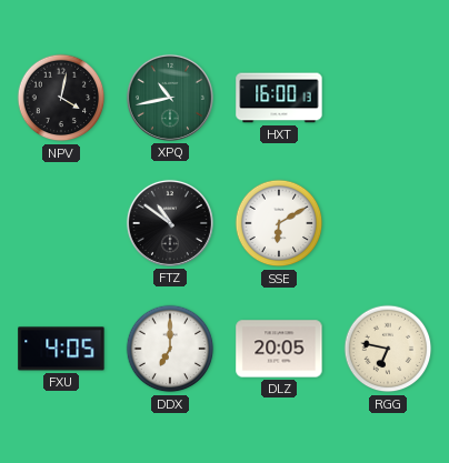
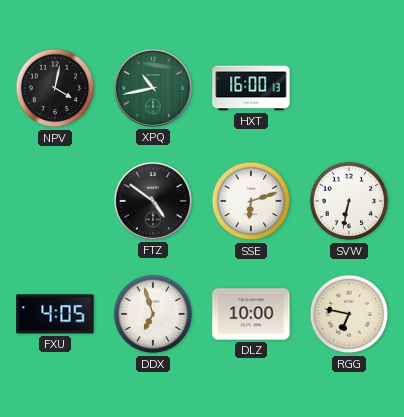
FTZ: 10:51 -> 4:51 (153, 201)
SSE: 6:10 -> 6:12 (251, 201)
SVW: none -> 6:32 (349, 201)
DDX: 7:00 -> 6:57 (153, 314)
DLZ: 20:05 -> 10:00 (251, 314)
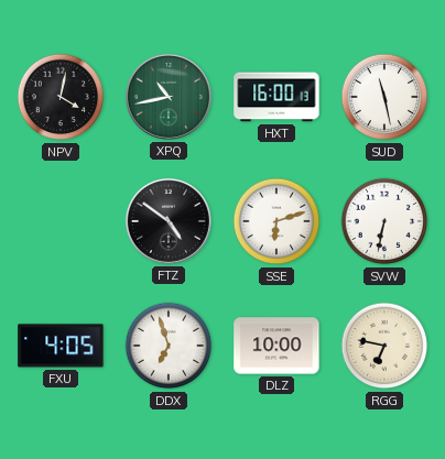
SUD: none -> 11:28 (384, 97)
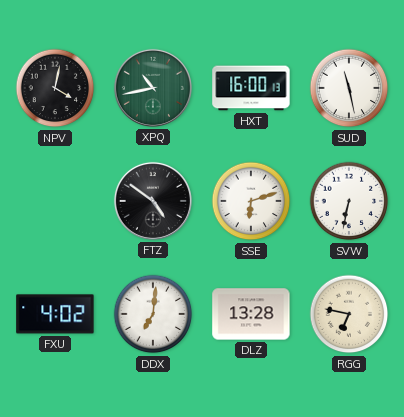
FXU: 4:05 -> 4:02 (55, 314)
DDX: 6:57 -> 7:01 (153, 314)
DLZ: 10:00 -> 13:28 (251, 314)
